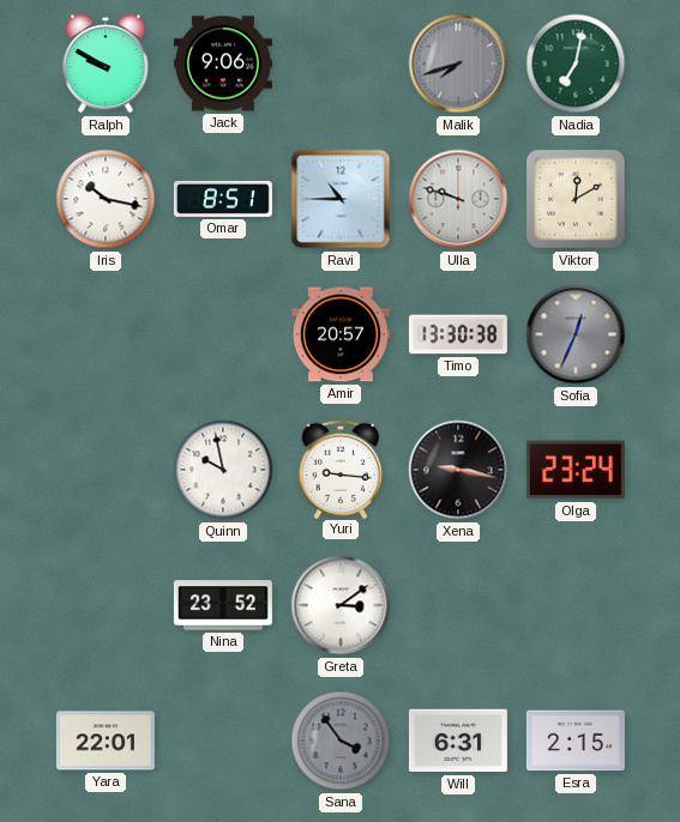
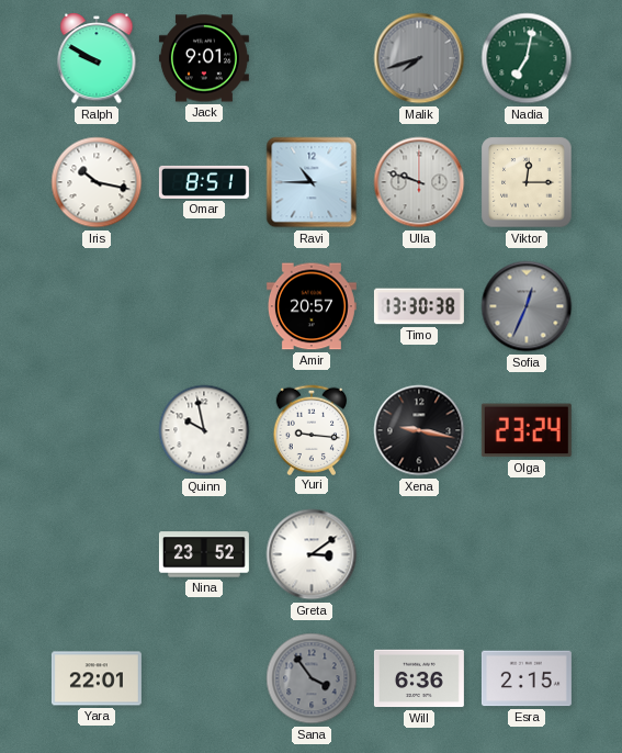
Jack: 9:06 -> 9:01 (204, 58)
Viktor: 12:10 -> 12:15 (527, 182)
Will: 6:31 -> 6:36 (419, 678)
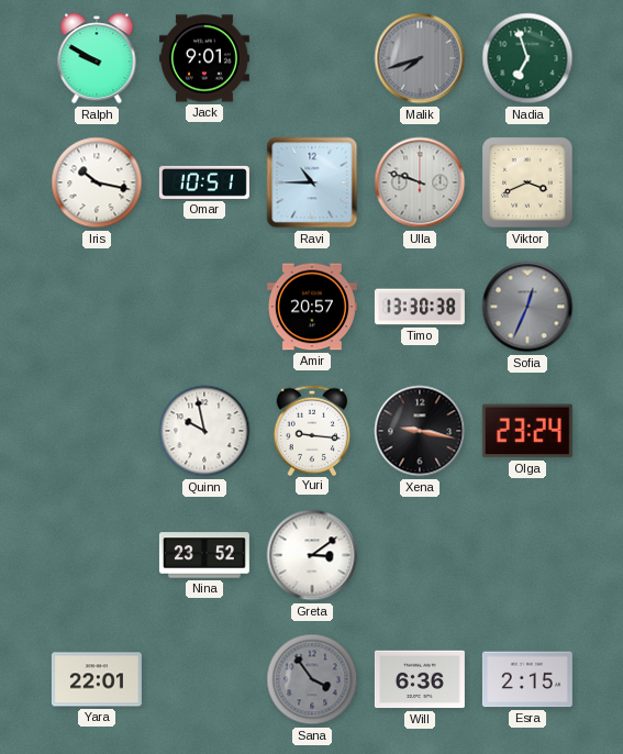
Nadia: 7:02 -> 6:57 (527, 58)
Omar: 8:51 -> 10:51 (204, 182)
Viktor: 12:15 -> 3:41 (527, 182)
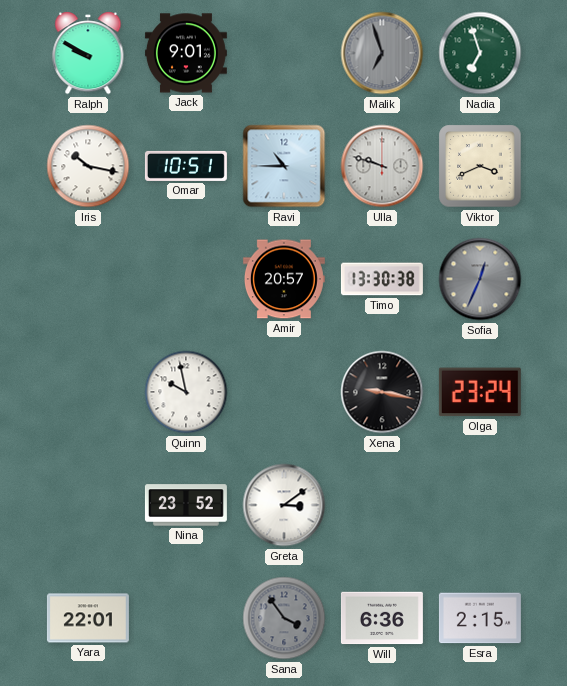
Malik: 7:42 -> 6:57 (382, 53)
Yuri: 9:16 -> none (312, 430)
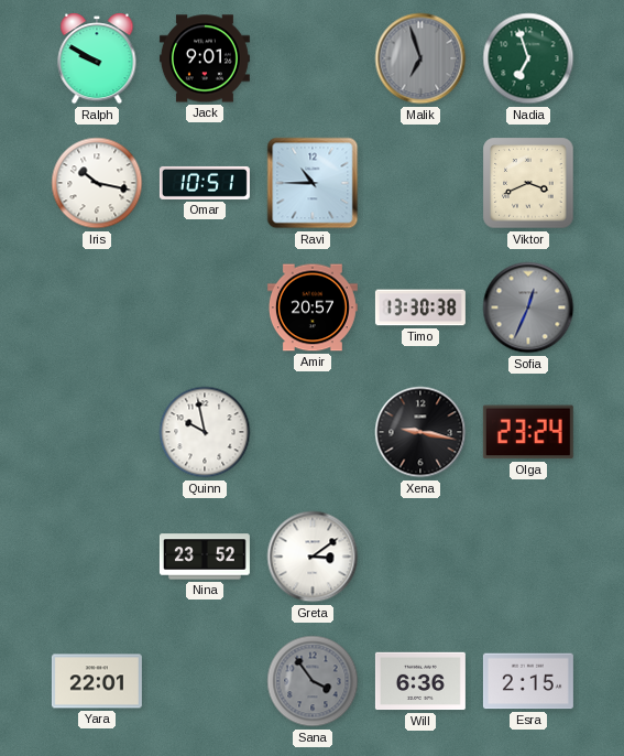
Ulla: 9:48 -> none (382, 166)
